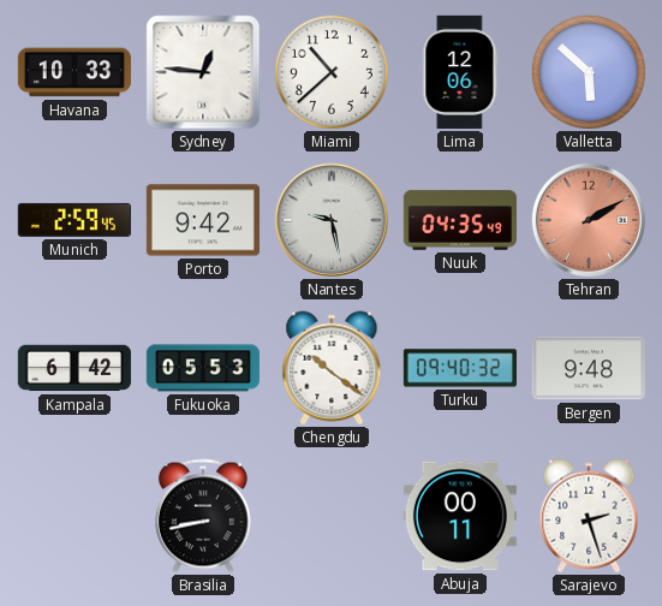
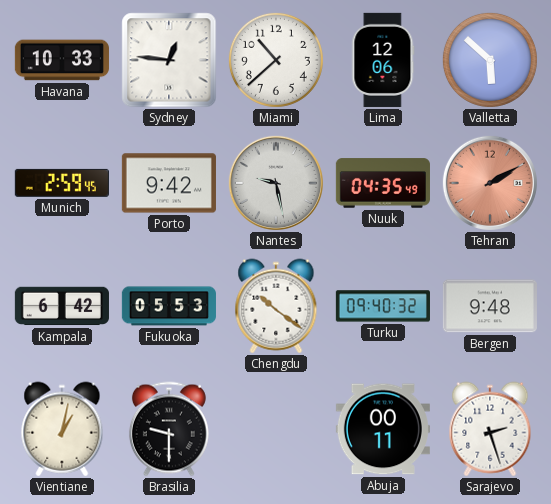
Vientiane: none -> 1:02 (62, 429)
Brasilia: 8:43 -> 9:30 (169, 429)
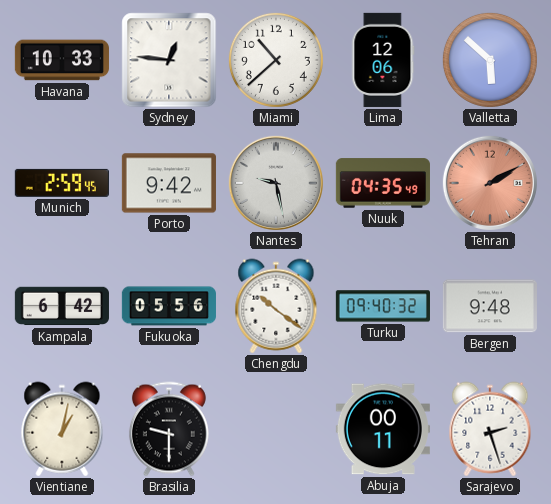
Fukuoka: 05:53 -> 05:56 (169, 306)
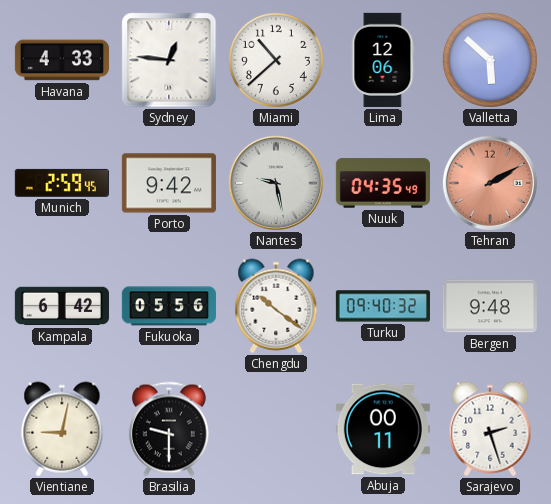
Havana: 10:33 -> 4:33 (62, 60)
Vientiane: 1:02 -> 9:02 (62, 429)
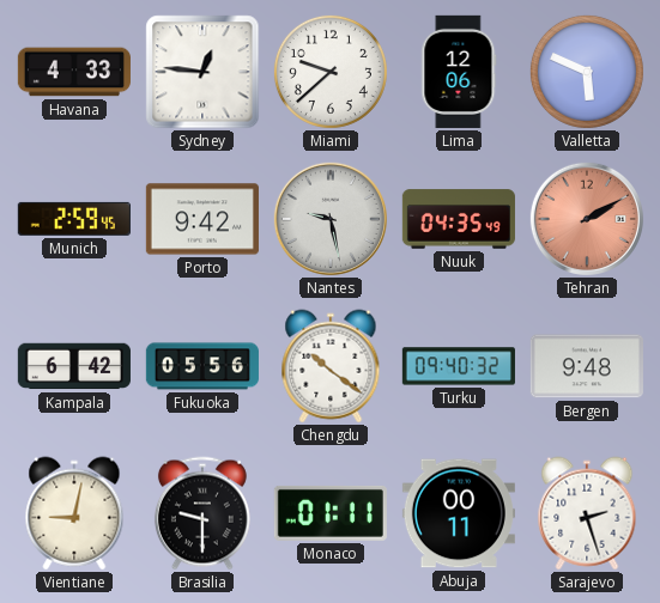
Miami: 10:38 -> 9:38 (331, 72)
Valletta: 5:52 -> 5:49 (587, 72)
Monaco: none -> 01:11 (331, 513)
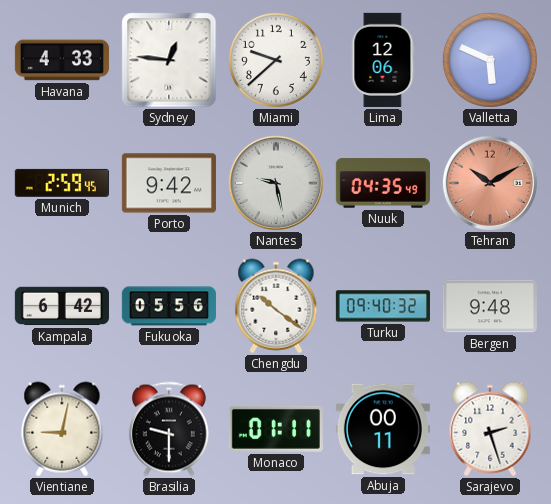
Tehran: 2:10 -> 10:10 (490, 183)
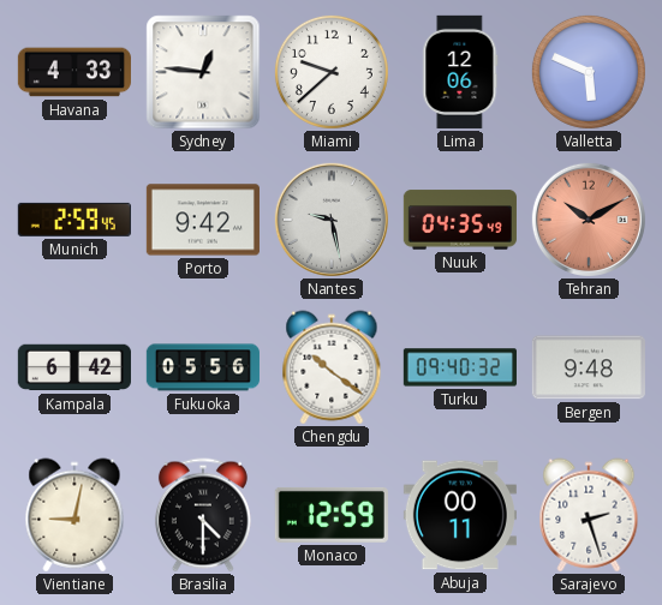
Brasilia: 9:30 -> 4:30 (203, 515)
Monaco: 01:11 -> 12:59 (332, 515)
